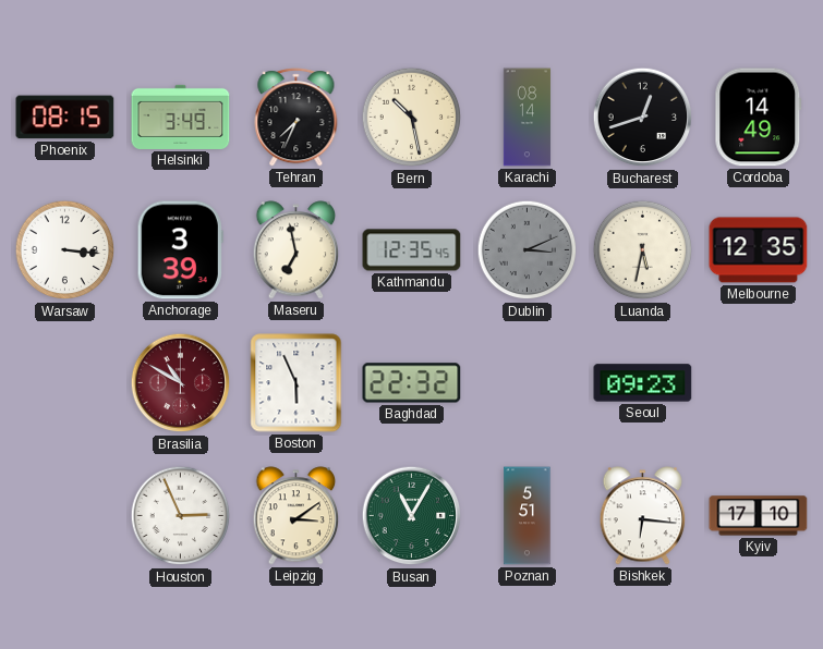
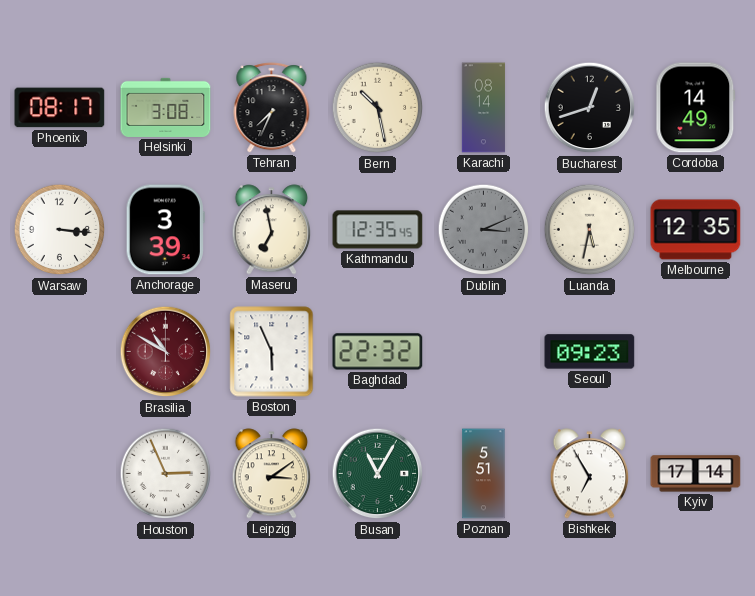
Phoenix: 08:15 -> 08:17 (60, 108)
Helsinki: 3:49 -> 3:08 (166, 107)
Bishkek: 6:16 -> 6:55 (590, 474)
Kyiv: 17:10 -> 17:14 (696, 474)
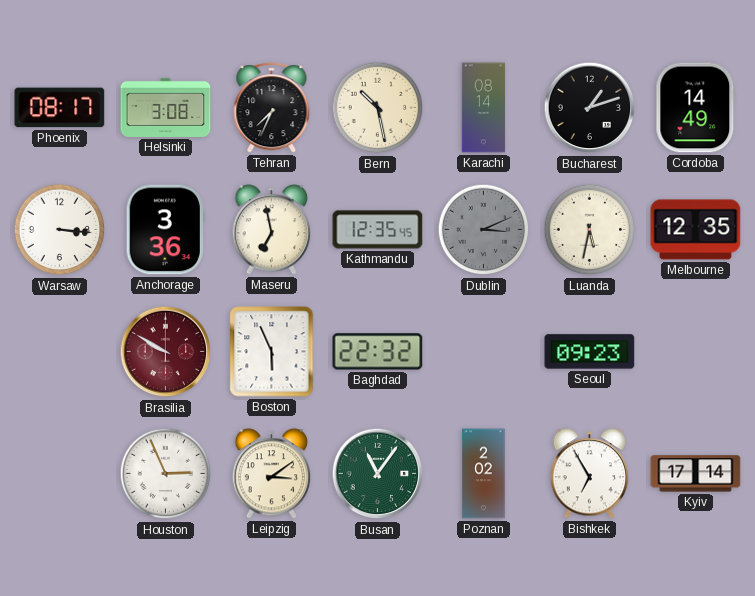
Bucharest: 12:42 -> 1:12 (590, 108)
Anchorage: 3:39 -> 3:36 (165, 230)
Brasilia: 10:50 -> 9:50 (166, 352)
Busan: 11:05 -> 11:06 (378, 474)
Poznan: 5:51 -> 2:02 (484, 474)
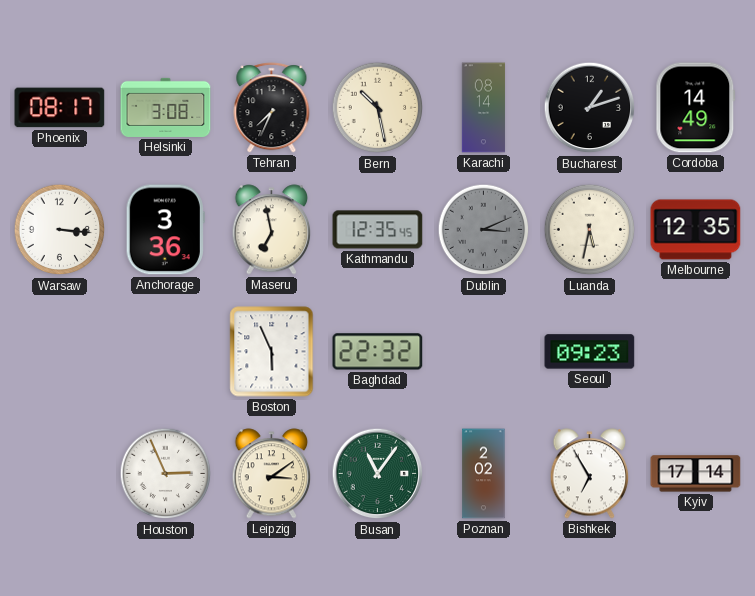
Brasilia: 9:50 -> none (166, 352)
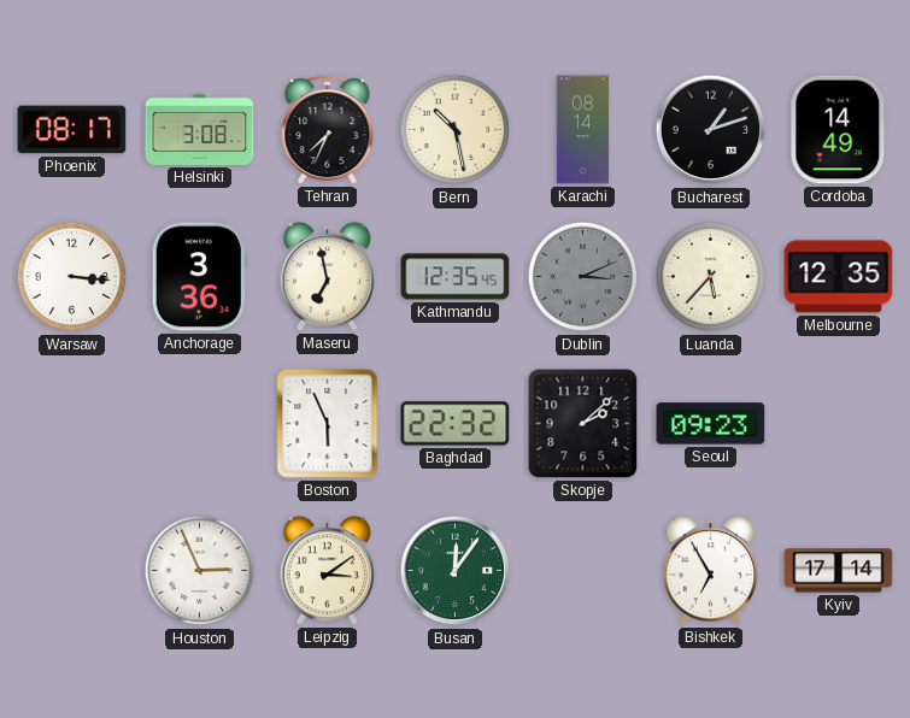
Luanda: 5:32 -> 5:37 (711, 277)
Skopje: none -> 2:08 (583, 424)
Busan: 11:06 -> 12:06 (456, 571)
Poznan: 2:02 -> none (484, 474)
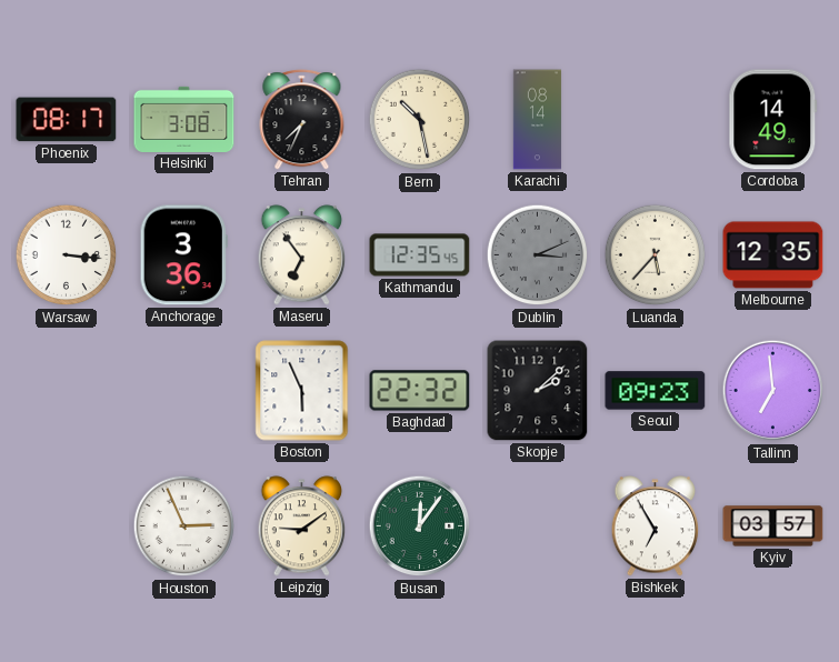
Bucharest: 1:12 -> none (711, 130)
Maseru: 6:58 -> 6:54 (302, 255)
Tallinn: none -> 6:59 (773, 391)
Leipzig: 3:09 -> 9:09 (302, 526)
Kyiv: 17:14 -> 03:57 (773, 526)
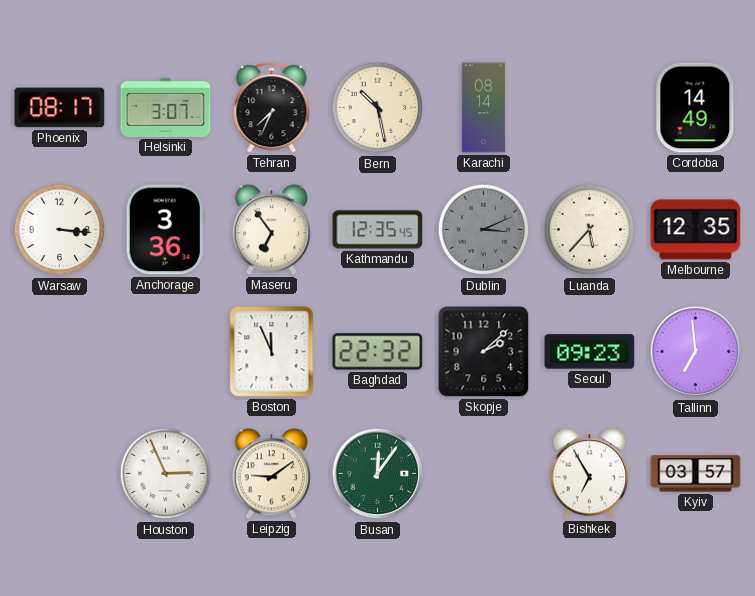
Helsinki: 3:08 -> 3:07 (166, 107)
Boston: 5:56 -> 11:56 (272, 352)
